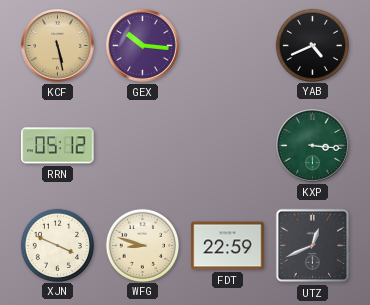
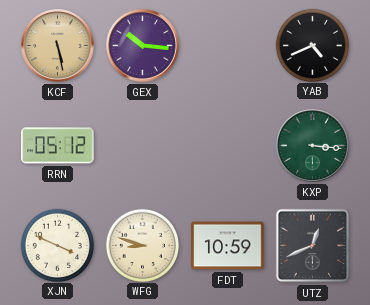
FDT: 22:59 -> 10:59 (228, 246)
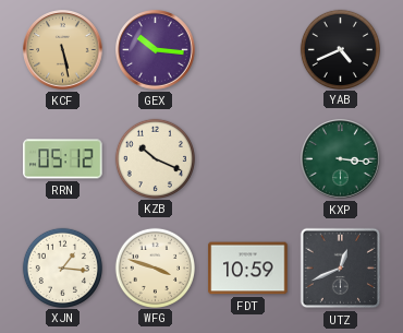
KZB: none -> 10:19 (155, 158)
XJN: 3:49 -> 1:16 (62, 267)
WFG: 8:48 -> 3:48 (155, 267)
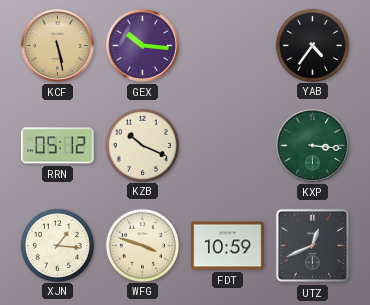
YAB: 4:41 -> 4:36 (312, 45)
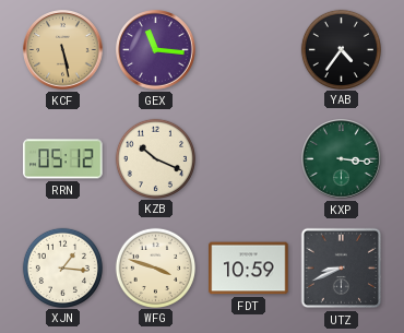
GEX: 10:16 -> 11:16 (156, 50)
UTZ: 12:41 -> 8:41 (342, 269)
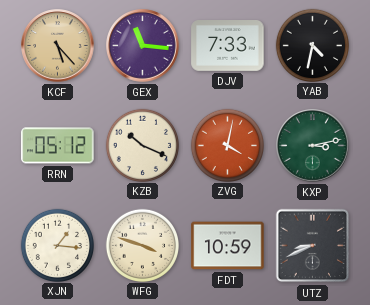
KCF: 5:28 -> 5:23 (58, 46)
DJV: none -> 7:33 (228, 46)
YAB: 4:36 -> 4:32 (312, 45)
ZVG: none -> 4:02 (227, 145)
KXP: 3:16 -> 3:13 (313, 146)
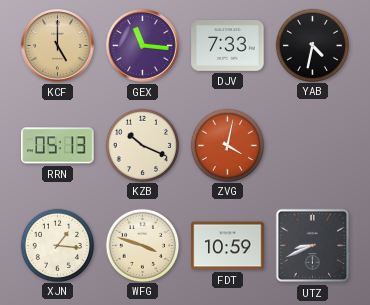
KCF: 5:23 -> 5:00 (58, 46)
RRN: 05:12 -> 05:13 (58, 146)
KXP: 3:13 -> none (313, 146)
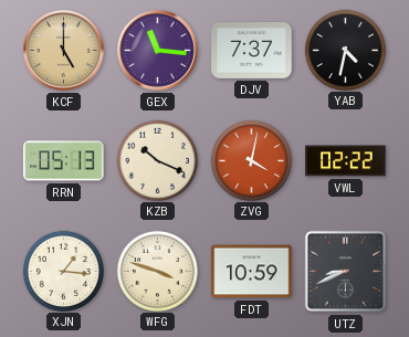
DJV: 7:33 -> 7:37 (252, 51)
VWL: none -> 02:22 (346, 161)
